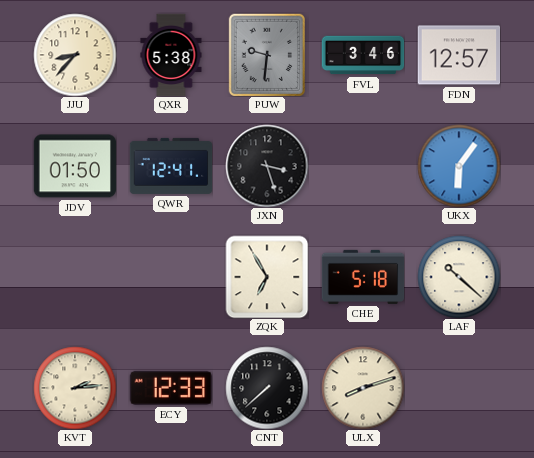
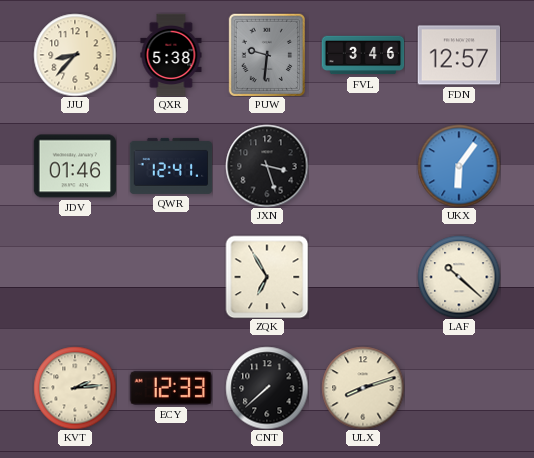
JDV: 01:50 -> 01:46 (75, 166)
CHE: 5:18 -> none (363, 277)
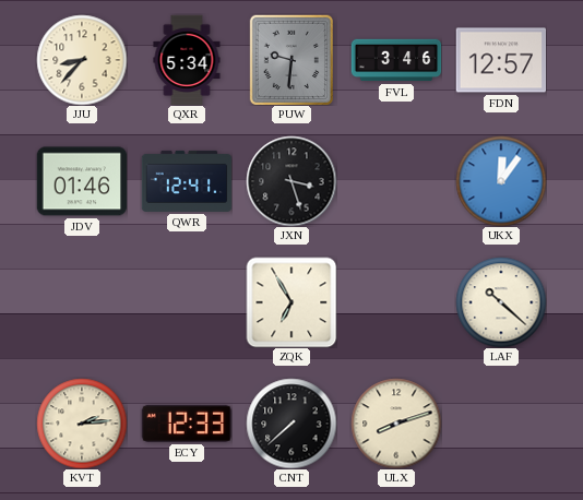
QXR: 5:38 -> 5:34 (187, 60)
UKX: 6:06 -> 12:06 (501, 181)
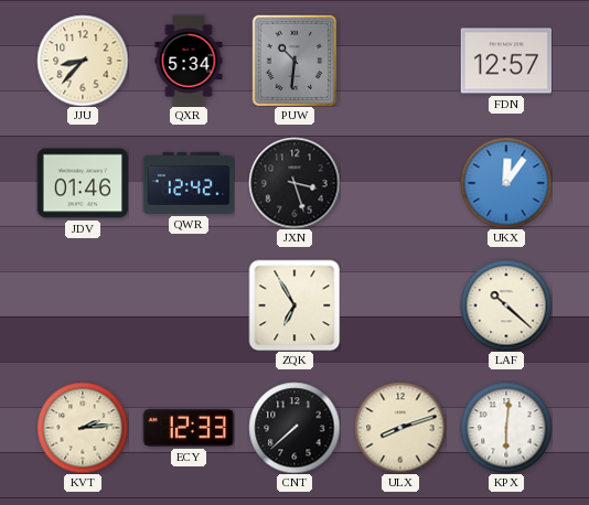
PUW: 9:31 -> 10:31 (293, 61)
FVL: 3:46 -> none (396, 60)
QWR: 12:41 -> 12:42 (189, 183)
KPX: none -> 6:01 (506, 428)
